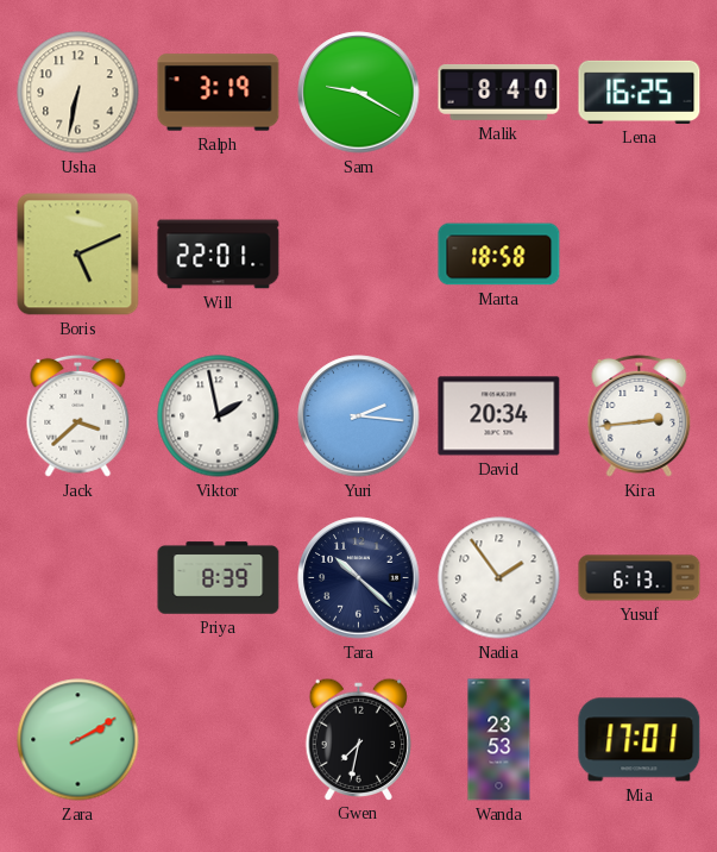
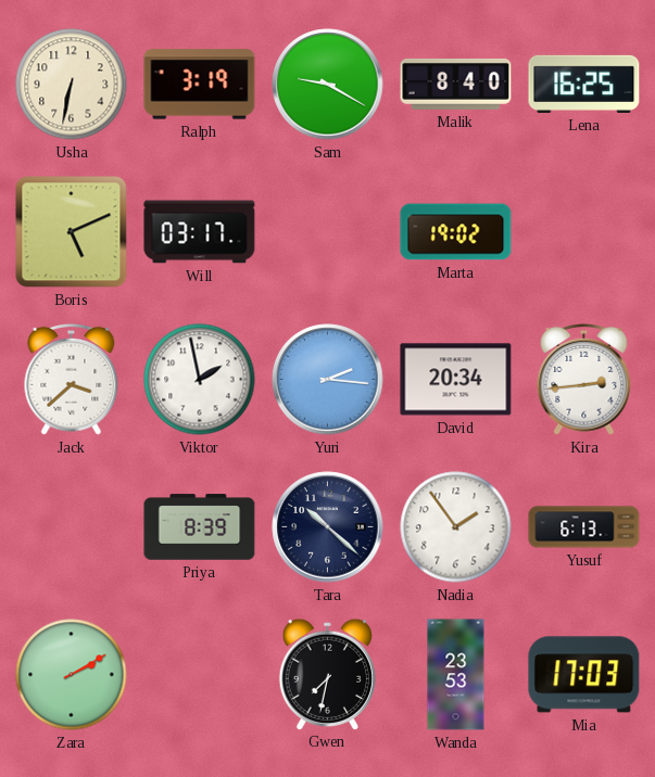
Will: 22:01 -> 03:17 (200, 232)
Marta: 18:58 -> 19:02 (456, 232)
Mia: 17:01 -> 17:03 (584, 675)
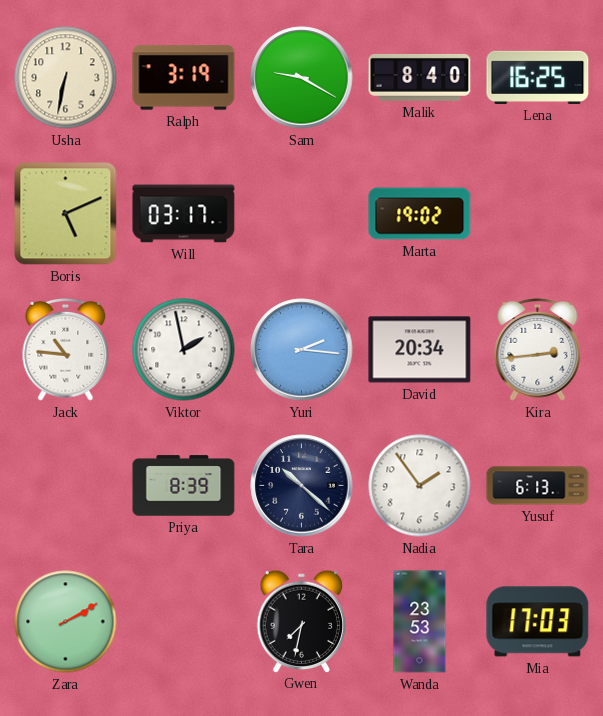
Jack: 3:38 -> 10:46 (66, 349)
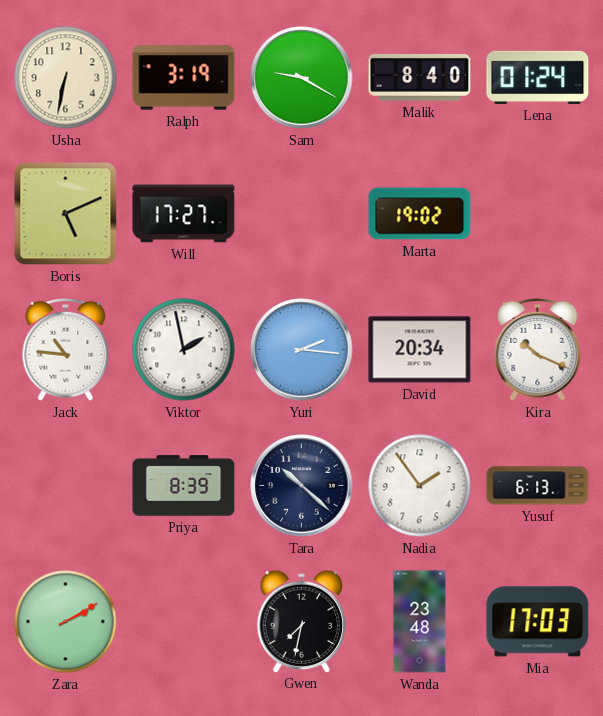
Lena: 16:25 -> 01:24 (538, 77)
Will: 03:17 -> 17:27 (184, 214)
Kira: 2:44 -> 10:19 (538, 349)
Wanda: 23:53 -> 23:48 (420, 622)
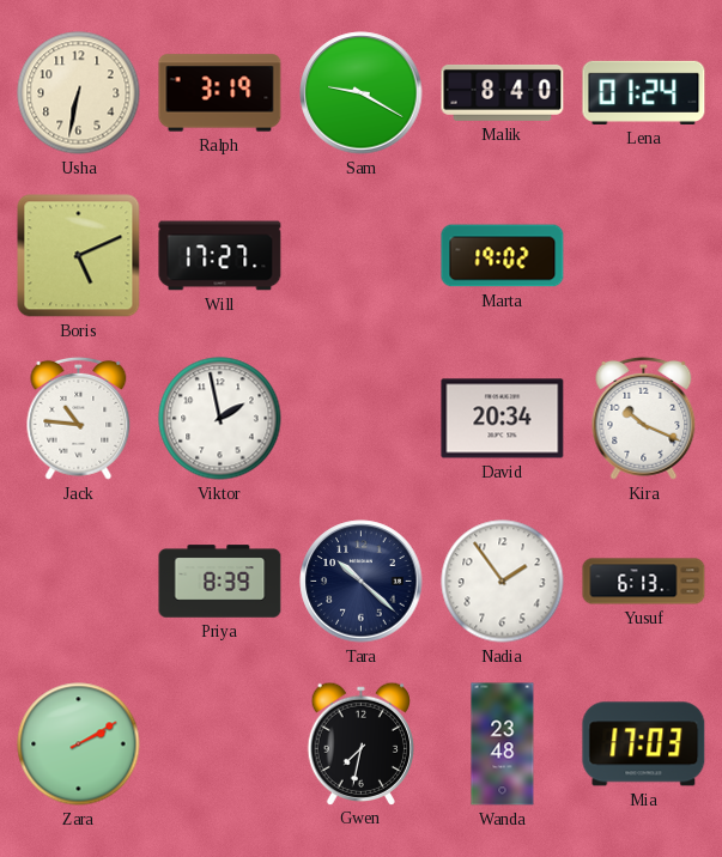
Yuri: 2:16 -> none (302, 350)
